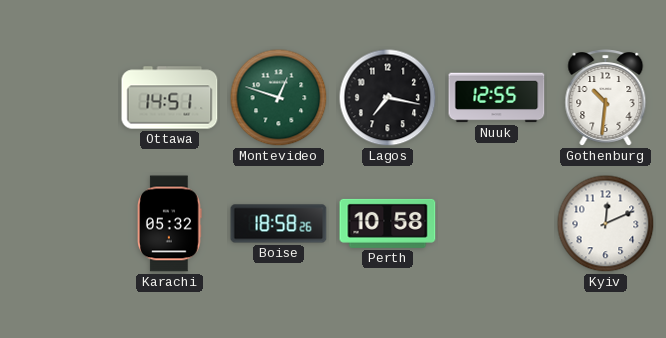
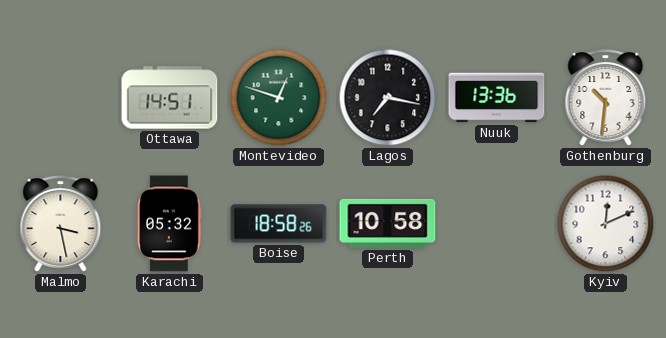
Nuuk: 12:55 -> 13:36 (497, 98)
Malmo: none -> 3:28 (61, 224)
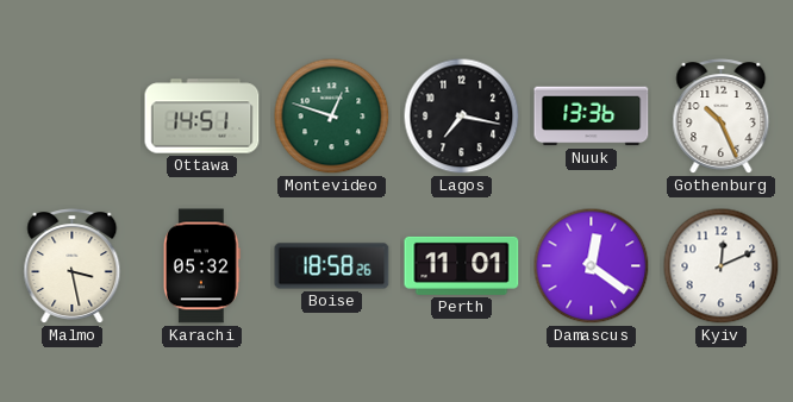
Gothenburg: 10:31 -> 10:26 (722, 117)
Perth: 10:58 -> 11:01 (462, 265)
Damascus: none -> 12:21 (592, 266)
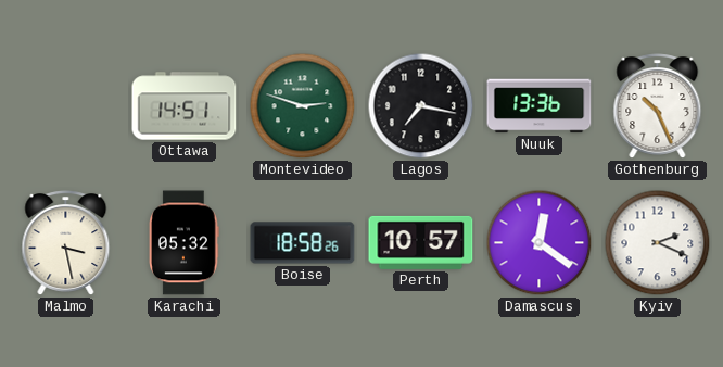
Montevideo: 12:48 -> 2:48 (303, 106)
Perth: 11:01 -> 10:57 (421, 242)
Kyiv: 12:11 -> 2:19 (658, 243)
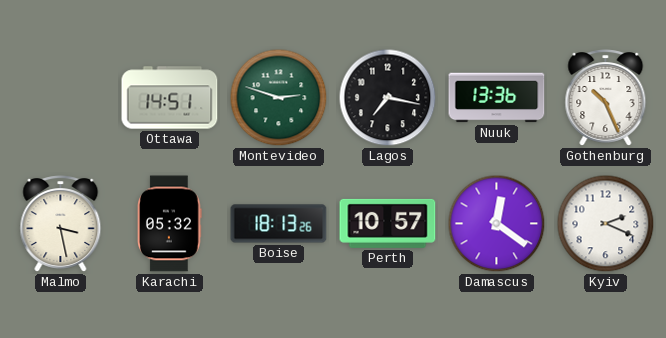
Boise: 18:58 -> 18:13 (279, 224)
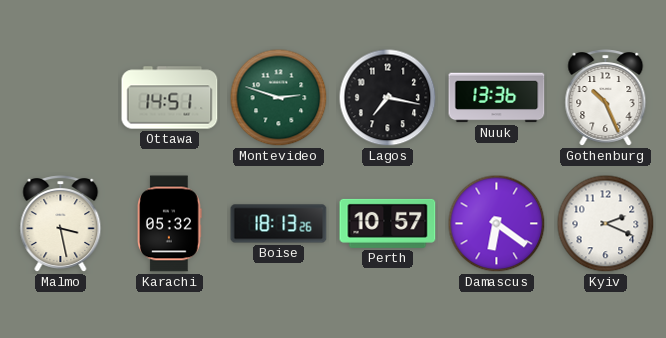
Damascus: 12:21 -> 6:21 (497, 224)
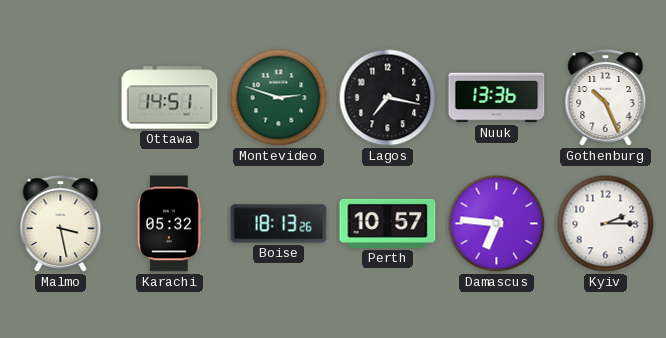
Damascus: 6:21 -> 6:46 (497, 224)
Kyiv: 2:19 -> 2:15 (606, 224)
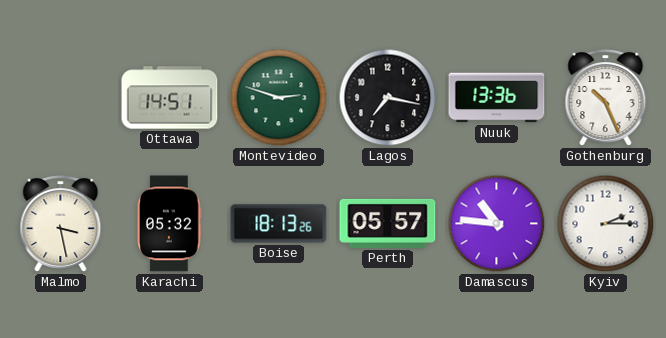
Perth: 10:57 -> 05:57 (388, 223)
Damascus: 6:46 -> 10:46 (497, 224)
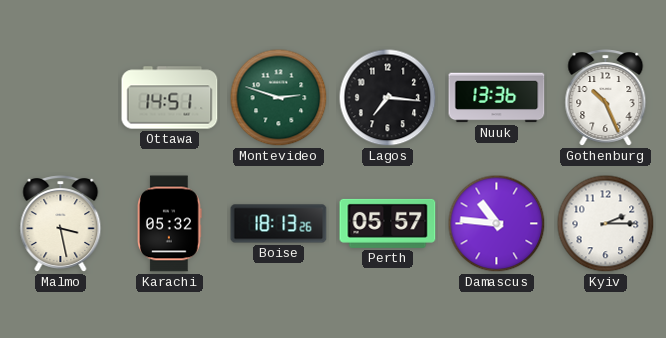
Lagos: 7:17 -> 7:16 (388, 98)
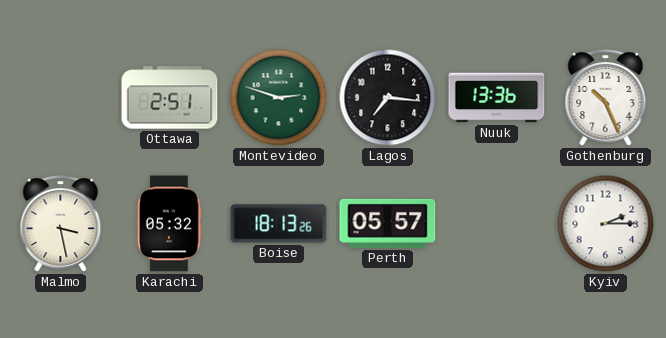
Ottawa: 14:51 -> 2:51 (170, 98)
Damascus: 10:46 -> none (497, 224)
